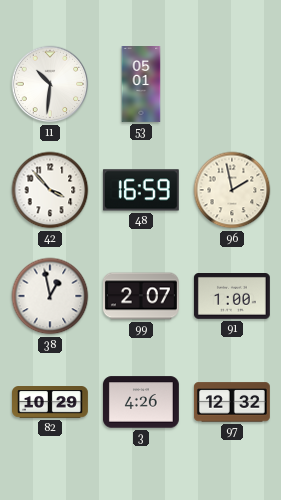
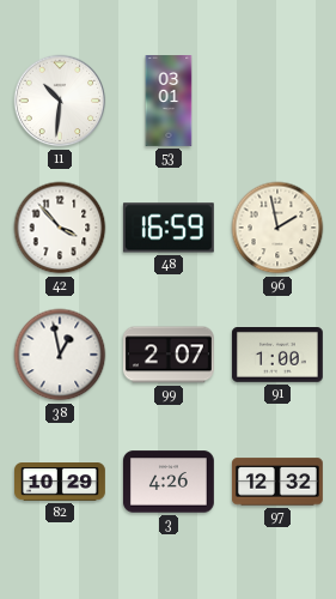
53: 05:01 -> 03:01 (169, 102)
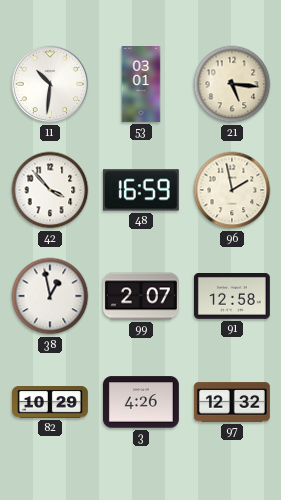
21: none -> 5:16 (232, 84)
91: 1:00 -> 12:58 (232, 297)
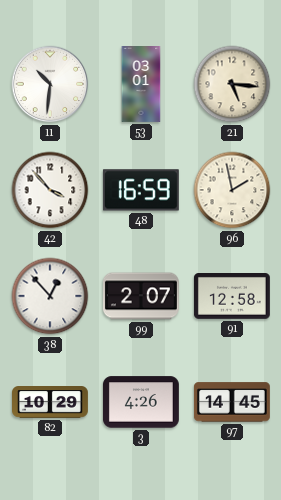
38: 12:58 -> 12:53 (50, 296)
97: 12:32 -> 14:45 (232, 402)
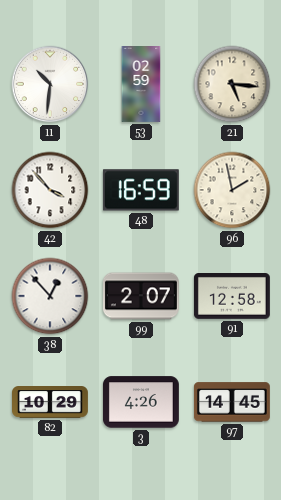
53: 03:01 -> 02:59 (141, 85)
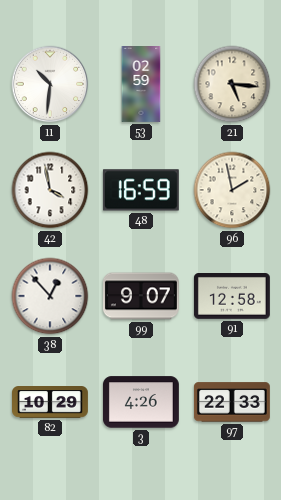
42: 3:53 -> 3:58 (50, 190)
99: 2:07 -> 9:07 (141, 296)
97: 14:45 -> 22:33 (232, 402)
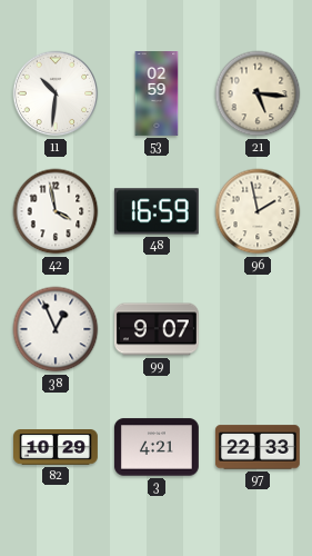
38: 12:53 -> 12:56 (56, 329)
91: 12:58 -> none (232, 297)
3: 4:26 -> 4:21 (157, 447)
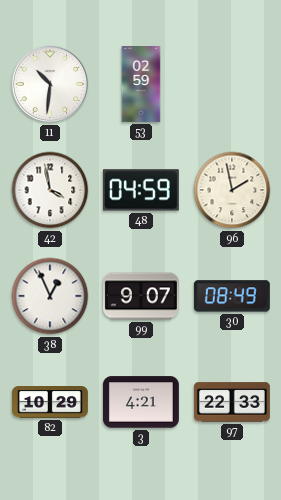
21: 5:16 -> none (258, 93)
48: 16:59 -> 04:59 (141, 190)
30: none -> 08:49 (232, 296)
